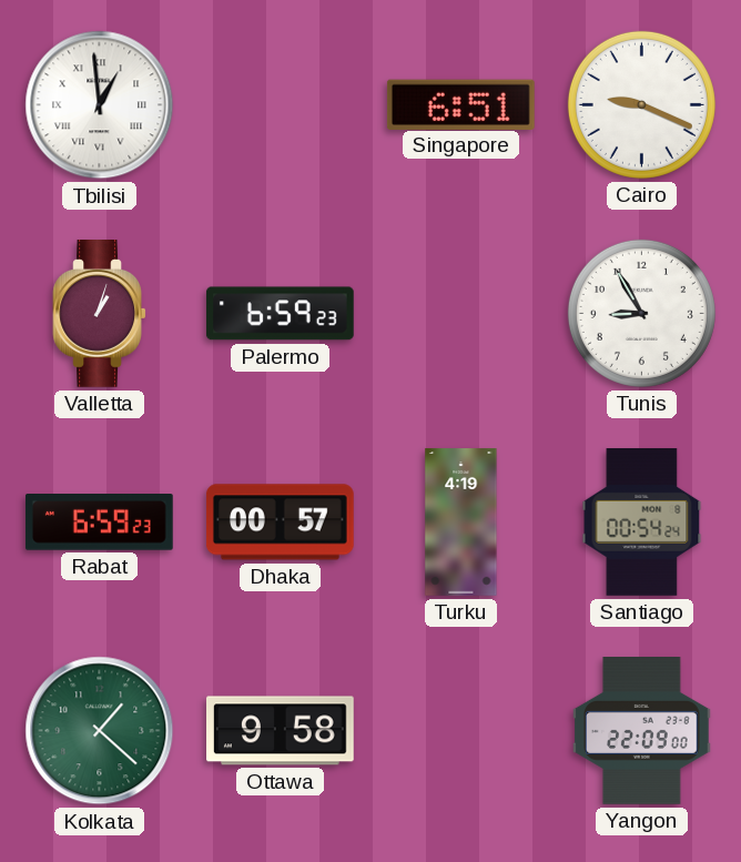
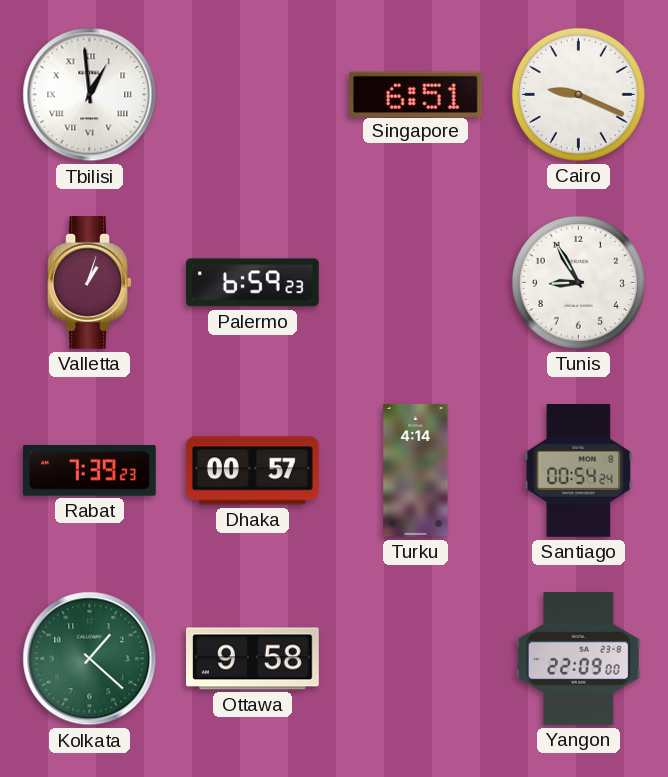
Rabat: 6:59 -> 7:39 (89, 471)
Turku: 4:19 -> 4:14 (416, 471)
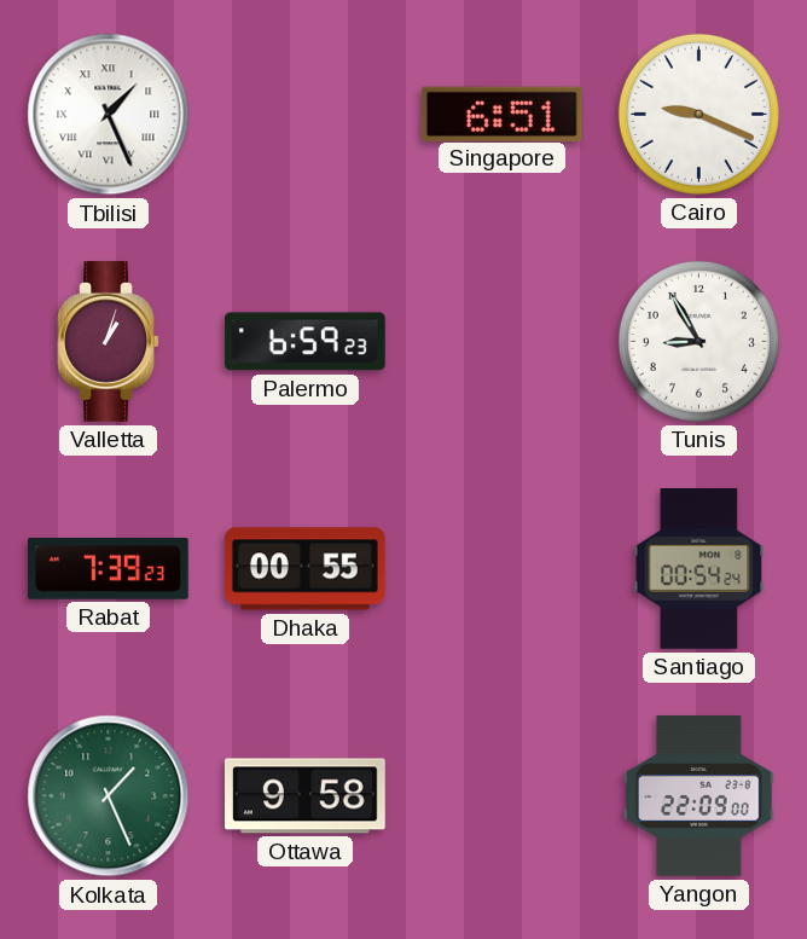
Tbilisi: 12:59 -> 1:26 (109, 115)
Dhaka: 00:57 -> 00:55 (304, 569)
Turku: 4:14 -> none (416, 471)
Kolkata: 1:22 -> 1:26 (109, 796)
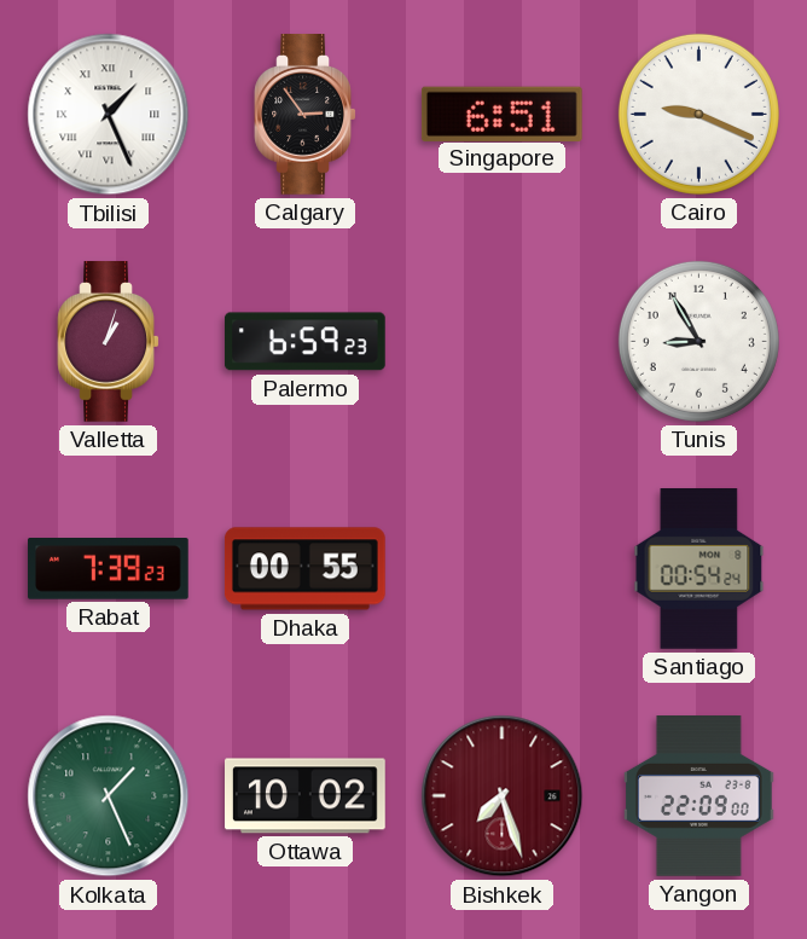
Calgary: none -> 2:54 (306, 115)
Ottawa: 9:58 -> 10:02 (306, 796)
Bishkek: none -> 7:27 (503, 796)
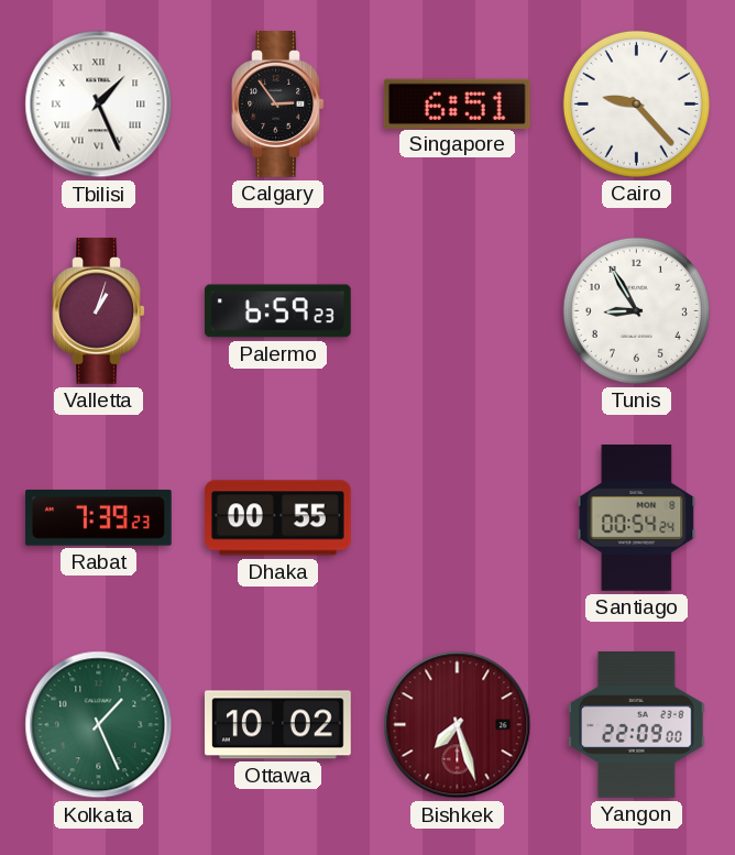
Cairo: 9:19 -> 9:23 (636, 103)
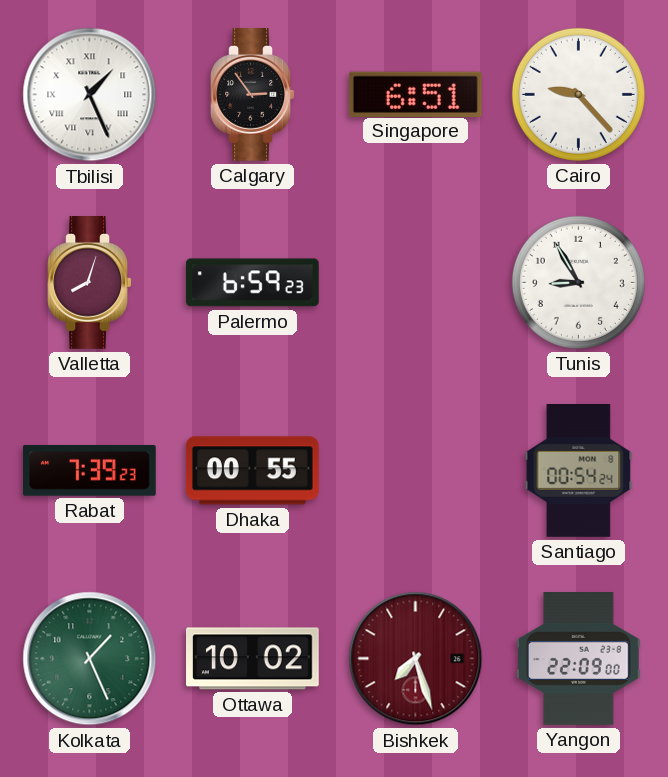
Valletta: 1:03 -> 8:03 (90, 283)
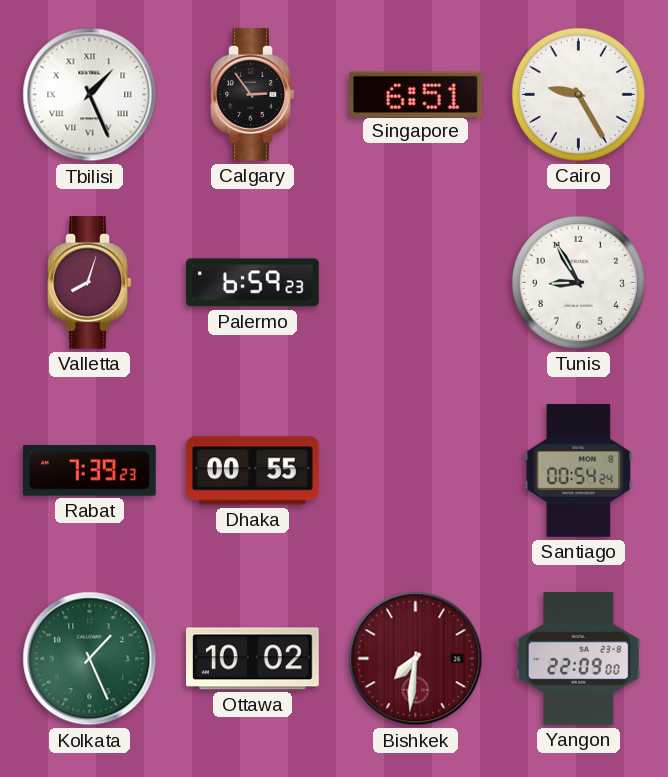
Cairo: 9:23 -> 9:25 (578, 94)
Bishkek: 7:27 -> 7:31 (416, 659)
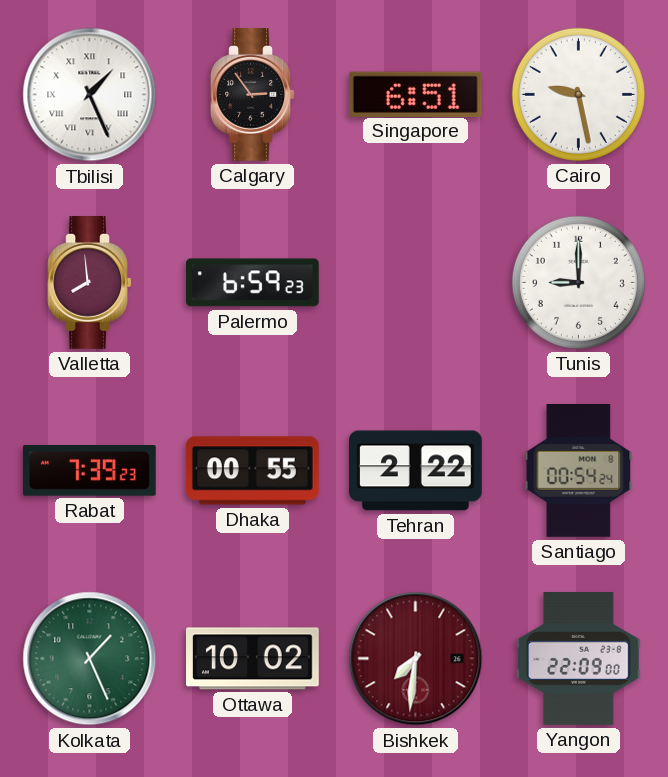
Cairo: 9:25 -> 9:28 (578, 94)
Valletta: 8:03 -> 7:59 (90, 283)
Tunis: 8:55 -> 9:00 (578, 282)
Tehran: none -> 2:22 (416, 471)
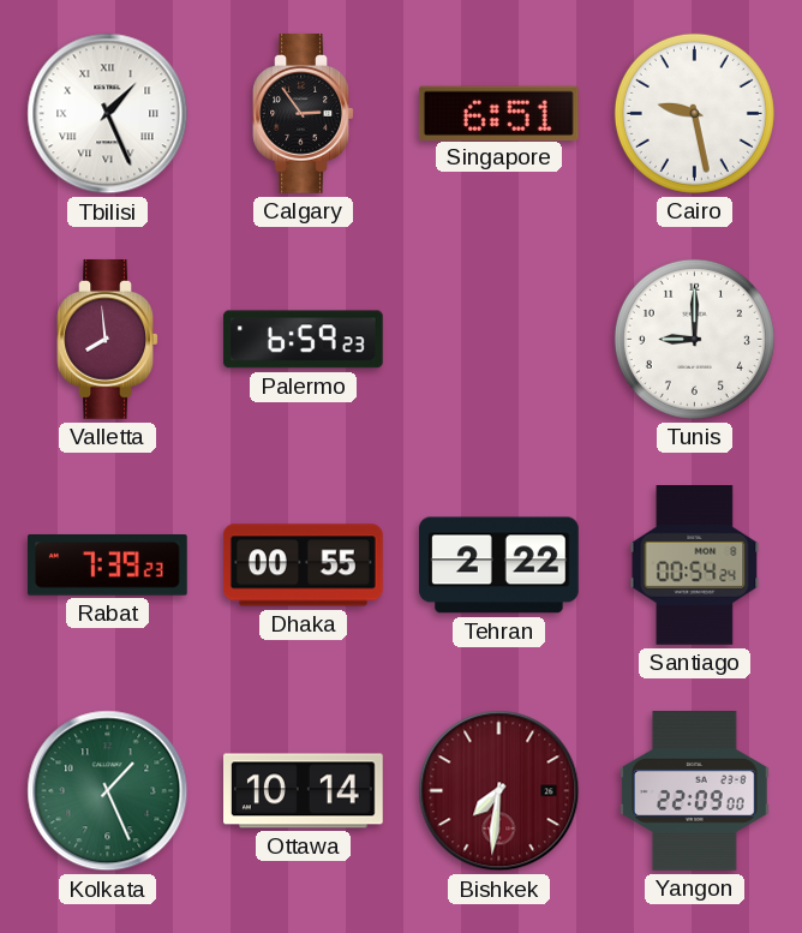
Ottawa: 10:02 -> 10:14 (304, 791)
